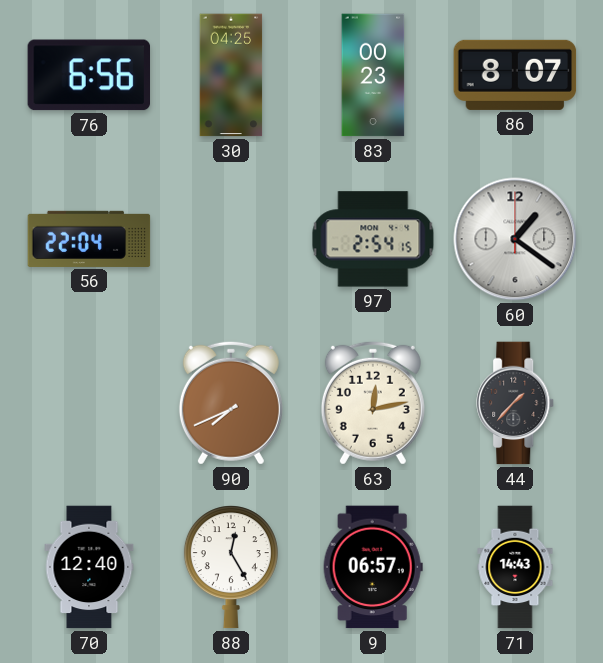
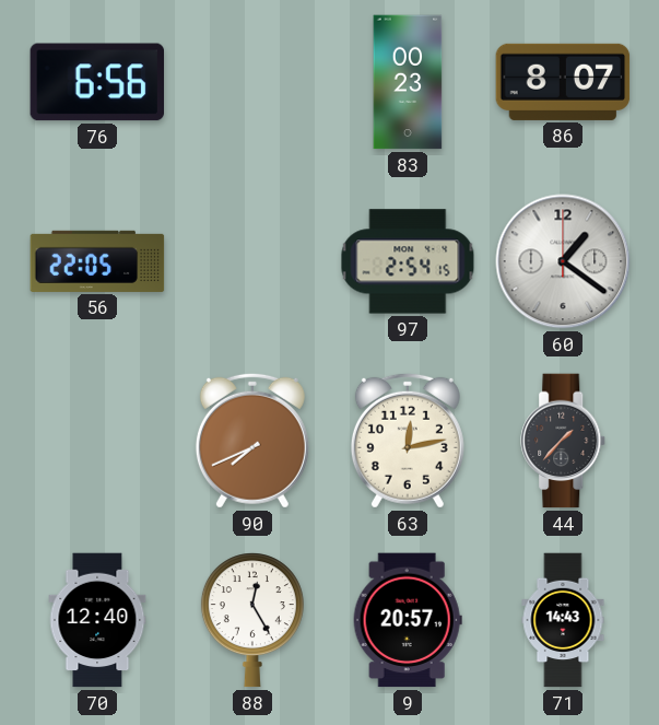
30: 04:25 -> none (231, 75)
56: 22:04 -> 22:05 (97, 261)
9: 06:57 -> 20:57 (408, 620)
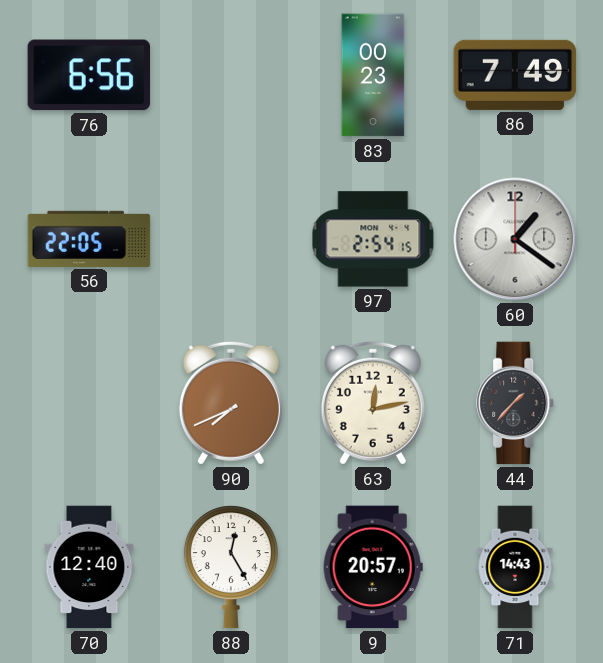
86: 8:07 -> 7:49 (515, 75)
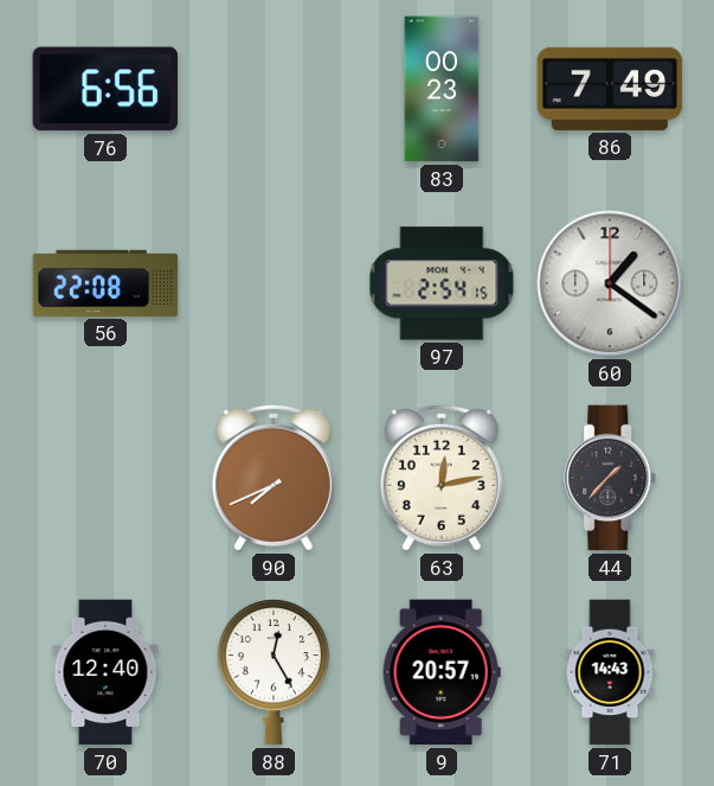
56: 22:05 -> 22:08 (105, 283)
